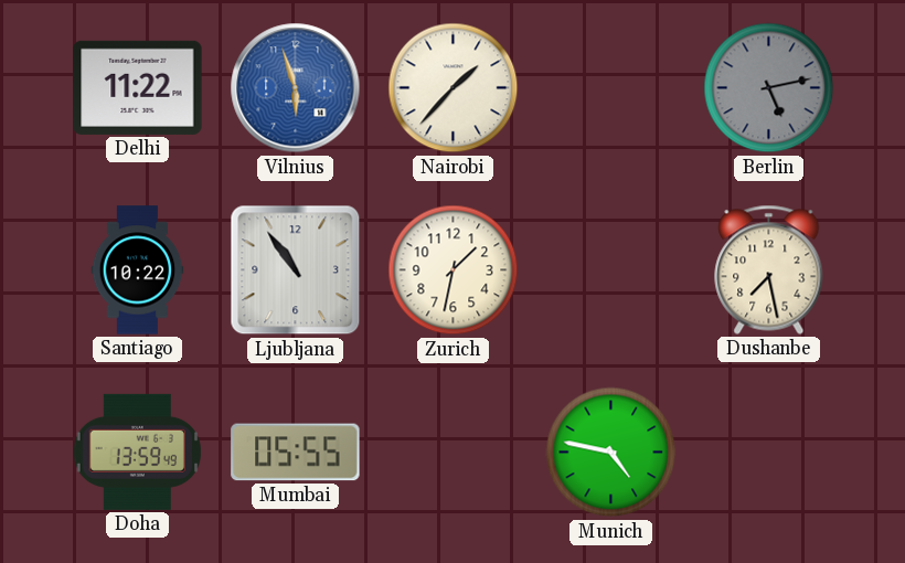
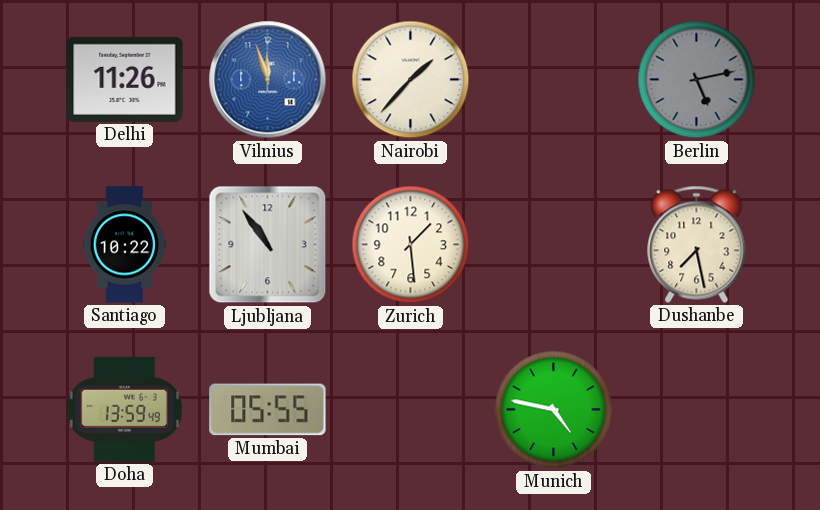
Delhi: 11:22 -> 11:26 (125, 79)
Vilnius: 5:57 -> 11:57 (268, 80)
Zurich: 1:32 -> 1:29 (411, 245)
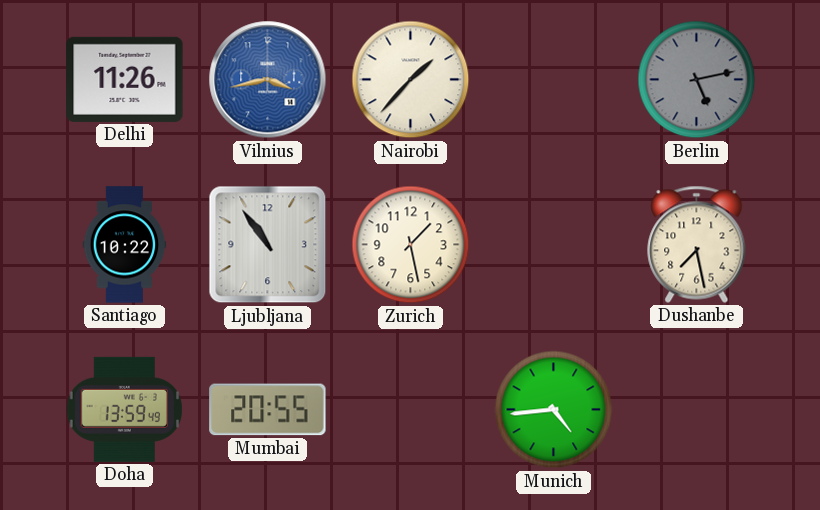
Vilnius: 11:57 -> 3:43 (268, 80)
Zurich: 1:29 -> 1:28 (411, 245)
Mumbai: 05:55 -> 20:55 (268, 410)
Munich: 4:47 -> 4:44 (554, 410)
